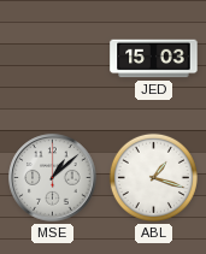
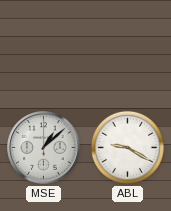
JED: 15:03 -> none (154, 59)
ABL: 1:18 -> 9:20 (127, 147)
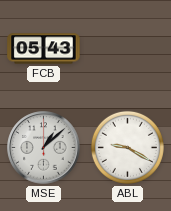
FCB: none -> 05:43 (44, 49)
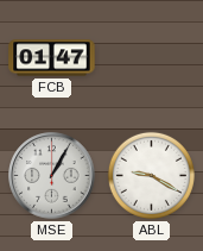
FCB: 05:43 -> 01:47 (52, 58)
MSE: 1:08 -> 1:05 (52, 176)
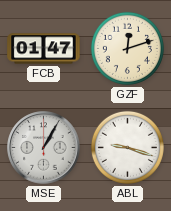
GZF: none -> 12:12 (127, 48)
ABL: 9:20 -> 9:18 (127, 147)
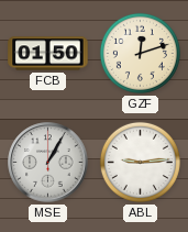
FCB: 01:47 -> 01:50 (48, 54)
ABL: 9:18 -> 9:14 (140, 162)
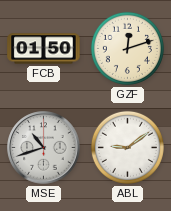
MSE: 1:05 -> 10:42 (44, 148)
ABL: 9:14 -> 9:09 (127, 147)
